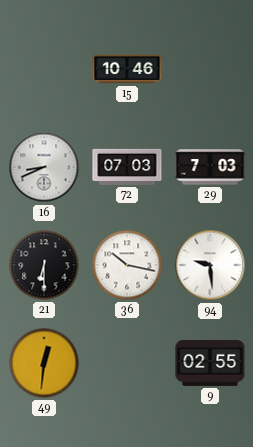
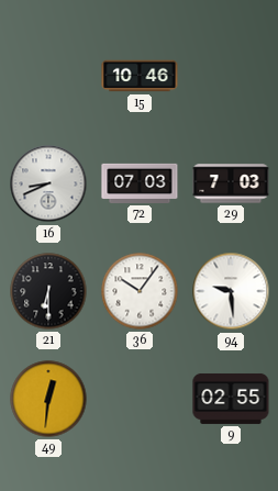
36: 10:17 -> 10:06 (140, 291)
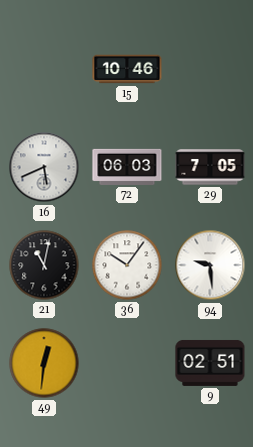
16: 8:41 -> 5:41 (44, 167)
72: 07:03 -> 06:03 (127, 167)
29: 7:03 -> 7:05 (210, 167)
21: 6:30 -> 11:02 (44, 265)
9: 02:55 -> 02:51 (210, 363)
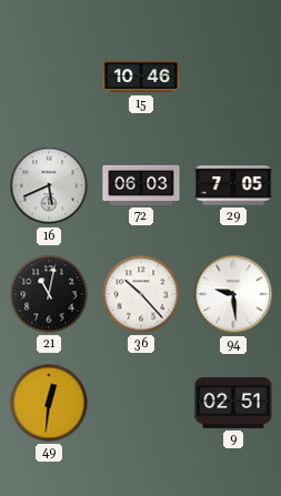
36: 10:06 -> 10:23 (141, 294)
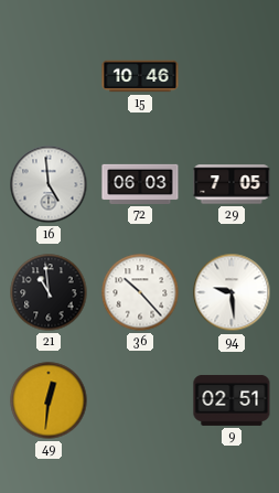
16: 5:41 -> 4:59 (49, 184)
21: 11:02 -> 10:59 (49, 292)
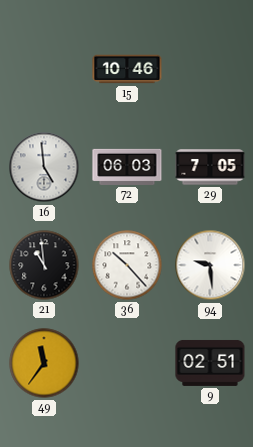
49: 12:31 -> 11:36 (44, 363)
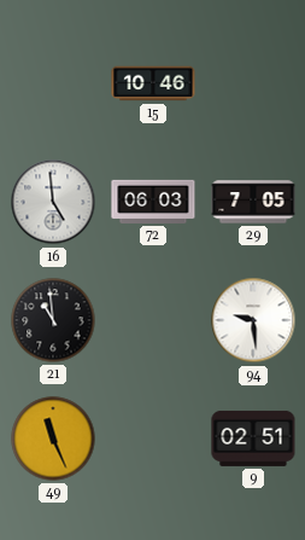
36: 10:23 -> none (127, 265)
49: 11:36 -> 11:26 (53, 439)
